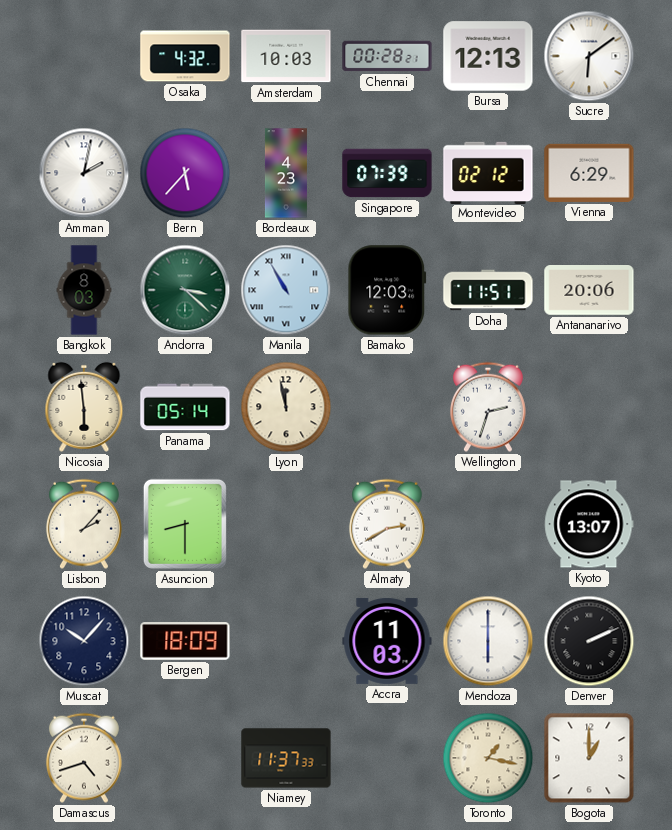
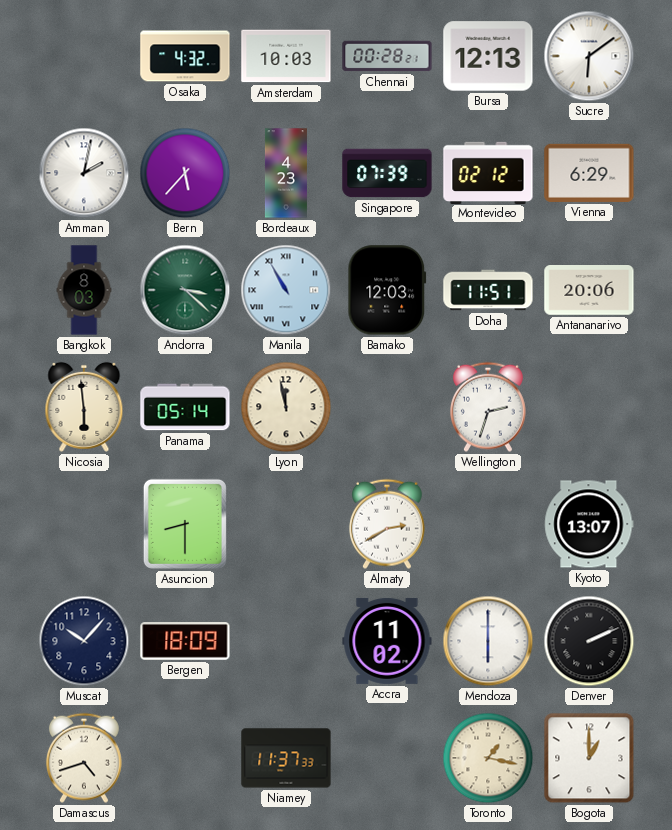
Lisbon: 2:07 -> none (84, 524)
Accra: 11:03 -> 11:02 (387, 641)
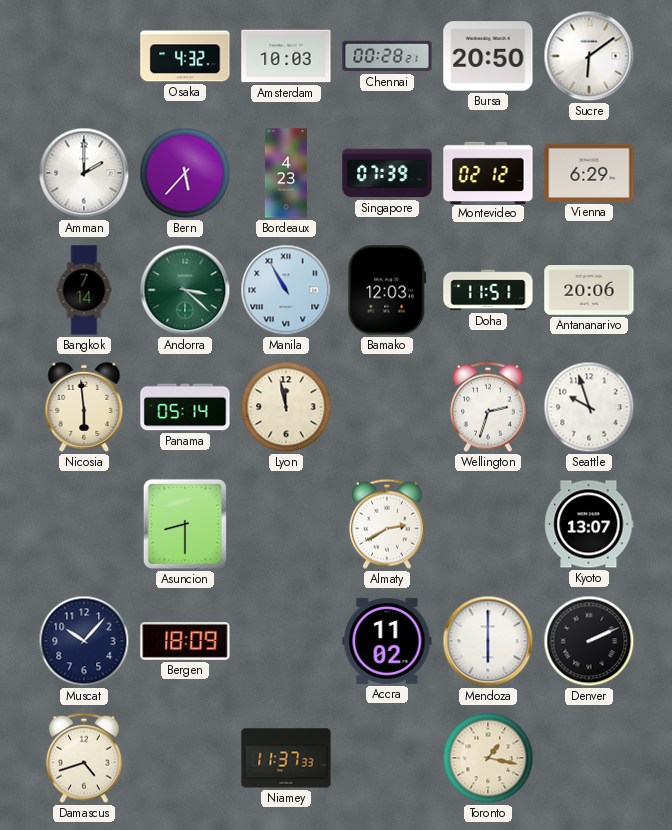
Bursa: 12:13 -> 20:50 (488, 56)
Amman: 2:02 -> 2:00 (84, 173)
Bangkok: 8:03 -> 7:14 (84, 290)
Seattle: none -> 9:57 (589, 407)
Bogota: 1:00 -> none (589, 758)
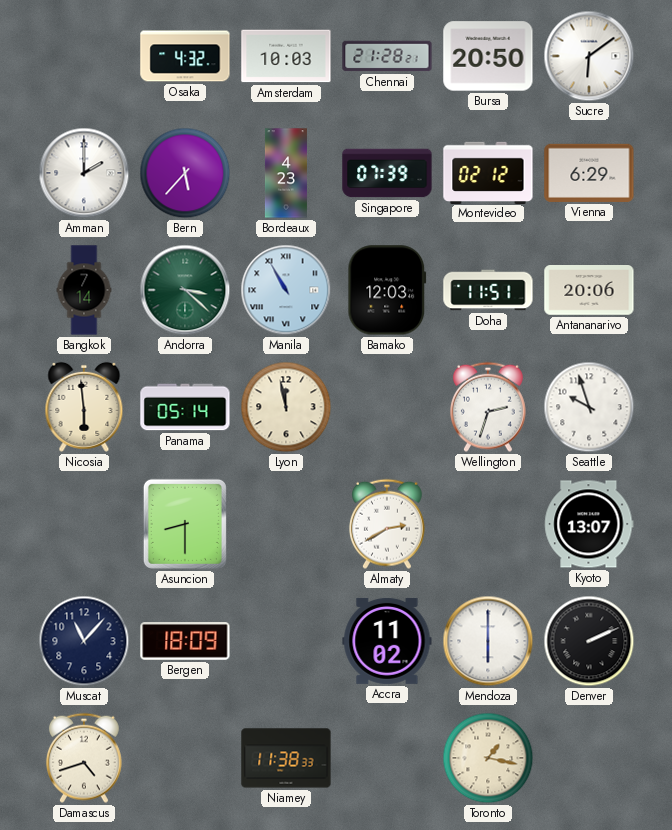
Chennai: 00:28 -> 21:28 (387, 56)
Muscat: 10:07 -> 11:07 (84, 641)
Niamey: 11:37 -> 11:38 (286, 758)
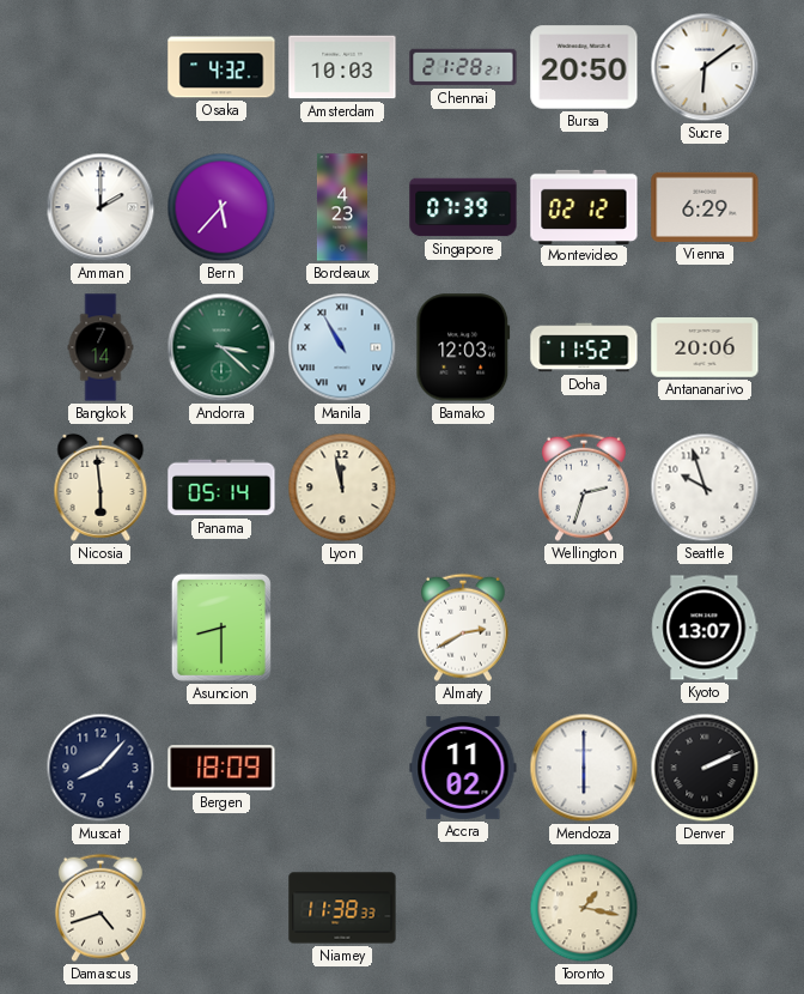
Doha: 11:51 -> 11:52 (584, 347)
Muscat: 11:07 -> 8:07 (100, 768)
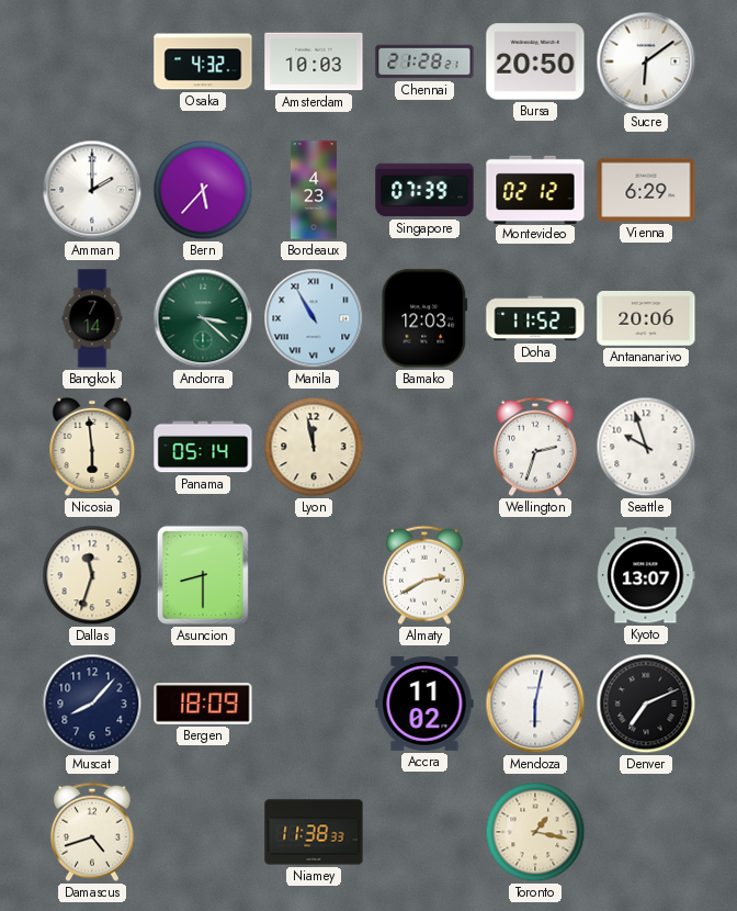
Dallas: none -> 11:33 (92, 575)
Mendoza: 6:00 -> 6:02 (535, 704)
Denver: 2:11 -> 7:11 (646, 704)
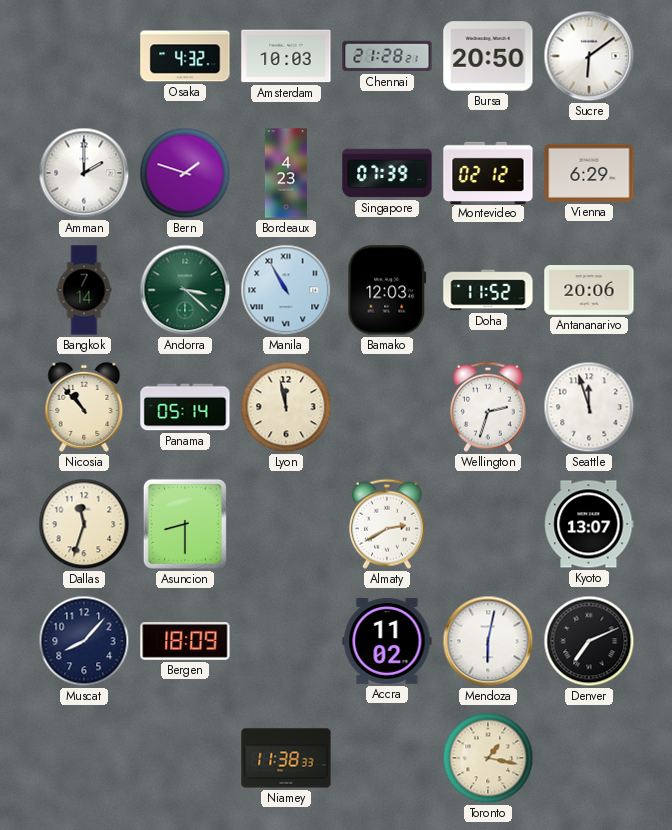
Bern: 5:37 -> 1:48 (185, 173)
Nicosia: 5:59 -> 10:53 (84, 407)
Seattle: 9:57 -> 11:57 (589, 407)
Damascus: 4:42 -> none (92, 832)
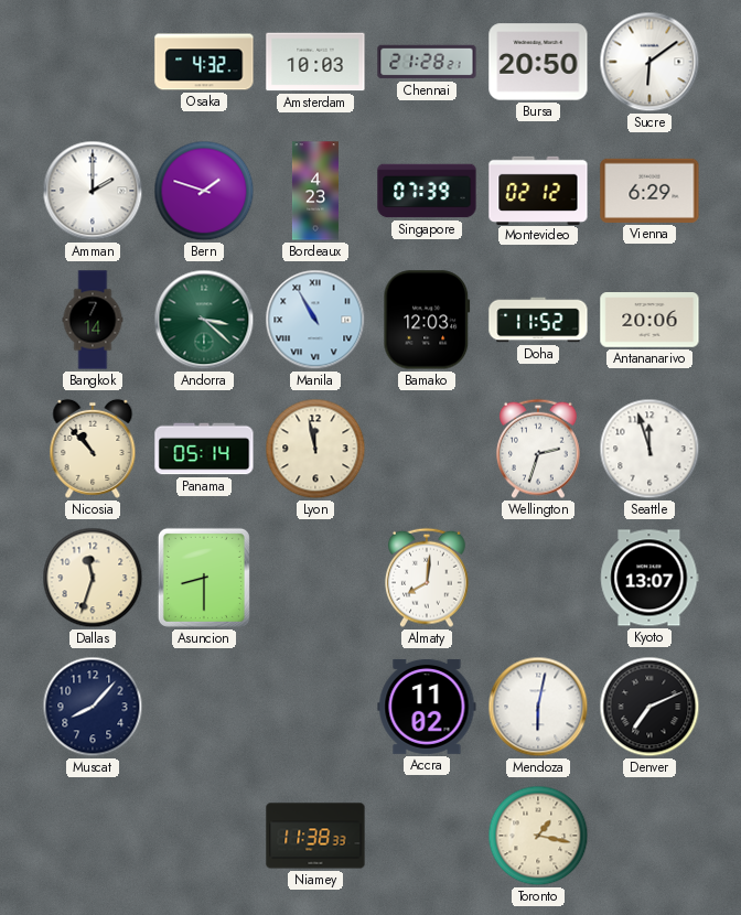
Almaty: 2:40 -> 8:01 (427, 578)
Bergen: 18:09 -> none (185, 641)
